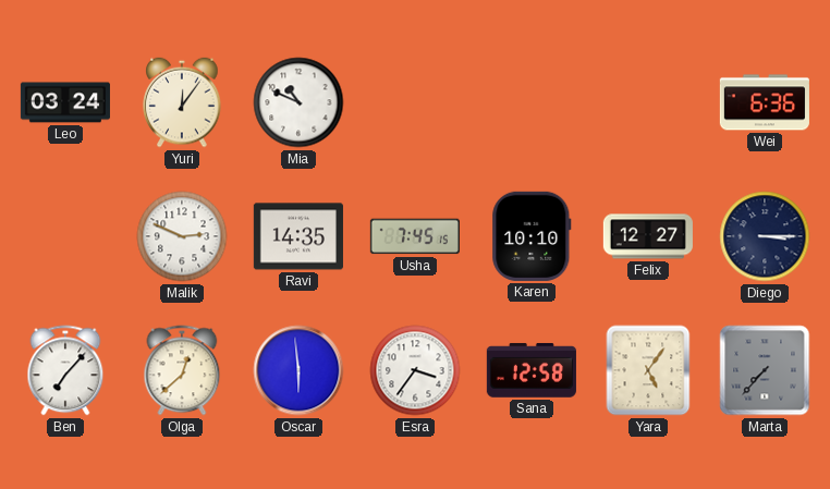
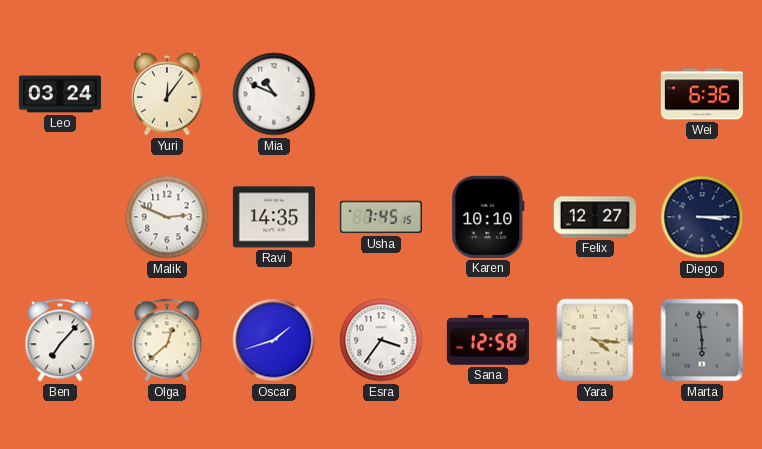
Oscar: 5:59 -> 1:42 (274, 340)
Yara: 5:06 -> 4:16 (595, 340)
Marta: 7:37 -> 5:59 (702, 340)
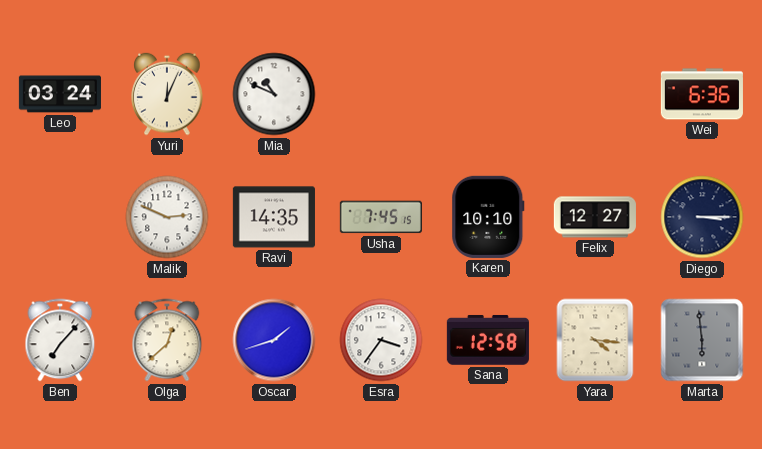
Yuri: 12:06 -> 12:04 (167, 94)
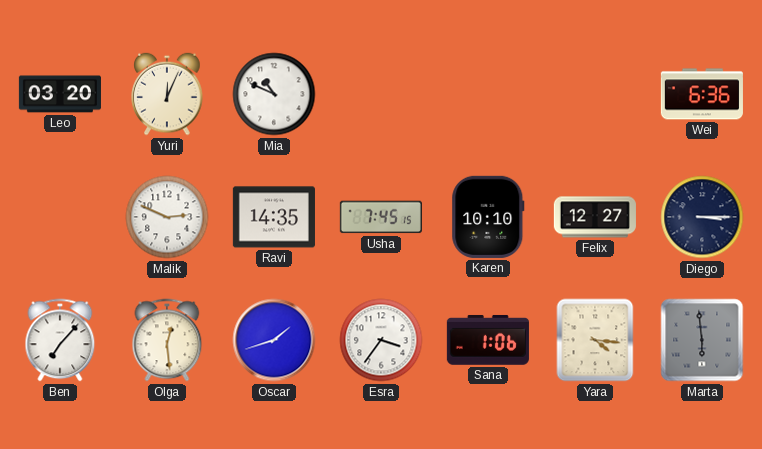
Leo: 03:24 -> 03:20 (60, 94)
Olga: 12:38 -> 12:29 (167, 340)
Sana: 12:58 -> 1:06 (488, 340)
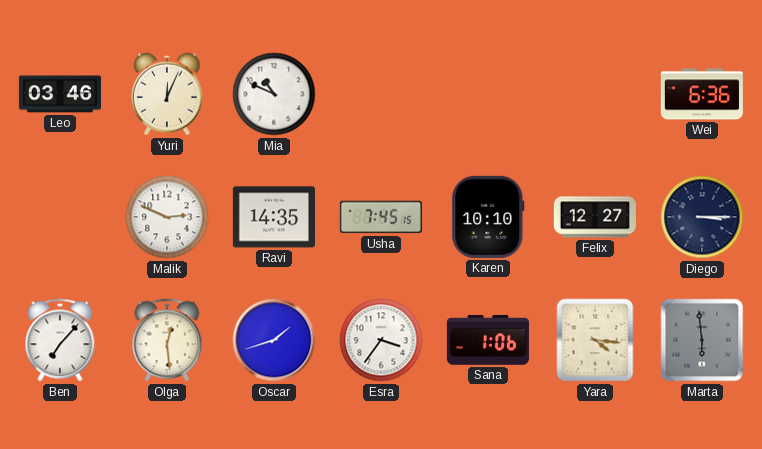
Leo: 03:20 -> 03:46 (60, 94)
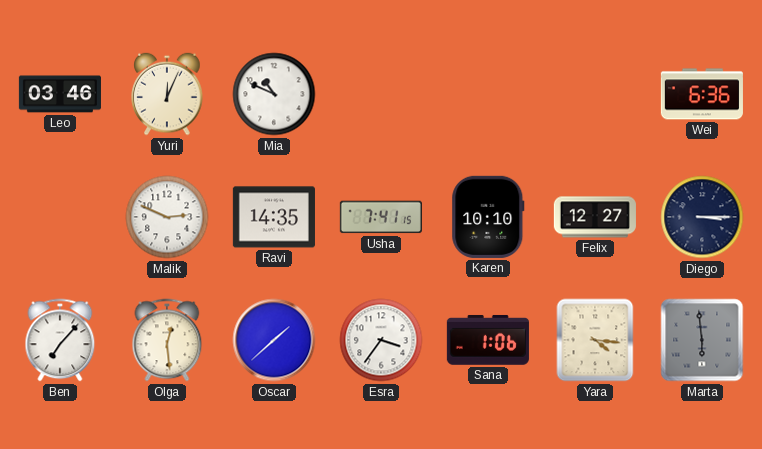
Usha: 7:45 -> 7:41 (381, 217)
Oscar: 1:42 -> 1:38 (274, 340)
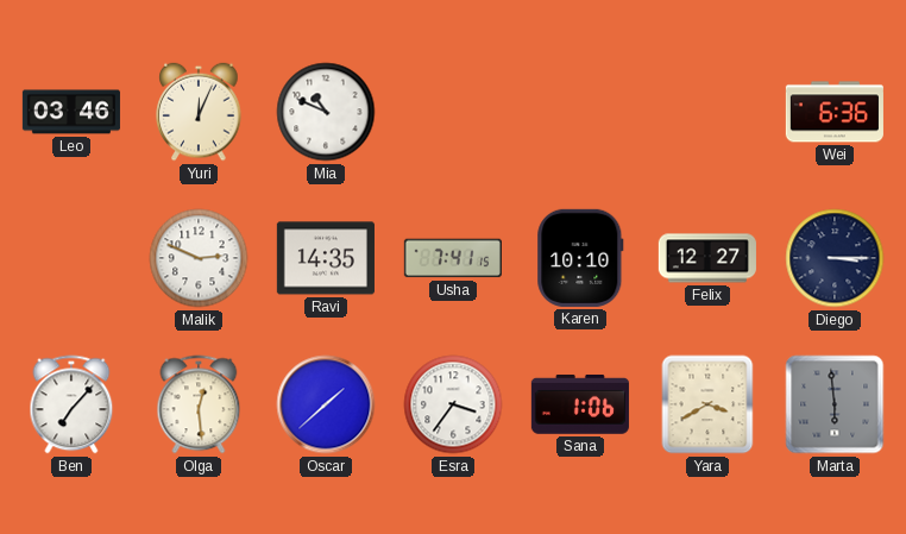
Yara: 4:16 -> 3:40 (707, 404)
